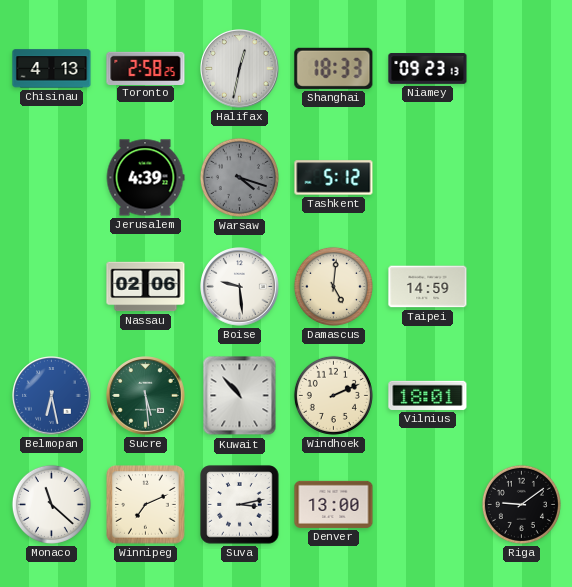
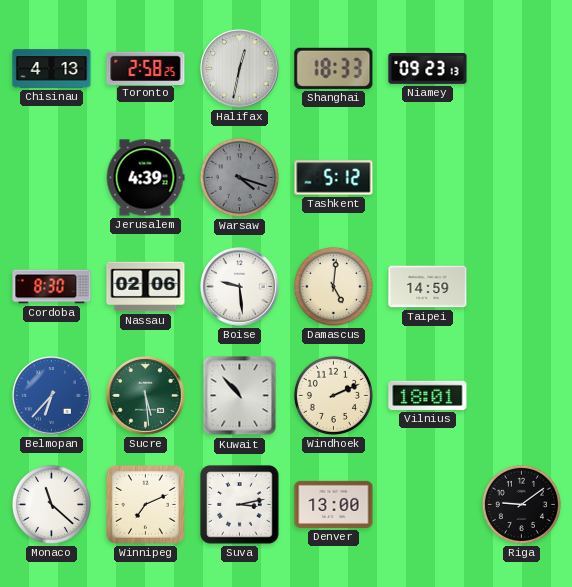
Cordoba: none -> 8:30 (52, 287)
Belmopan: 6:28 -> 6:37 (52, 396)
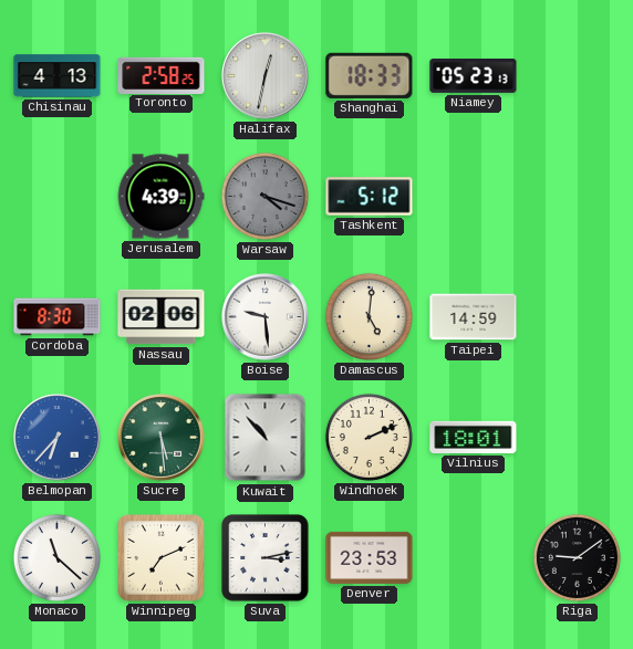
Niamey: 09:23 -> 05:23 (474, 76)
Denver: 13:00 -> 23:53 (370, 557)
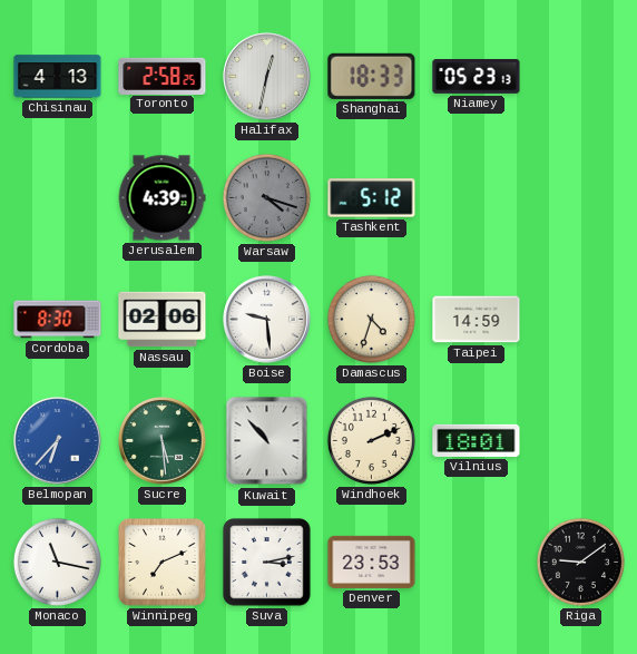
Damascus: 5:01 -> 4:33 (371, 319)
Monaco: 11:22 -> 11:17 (57, 562)
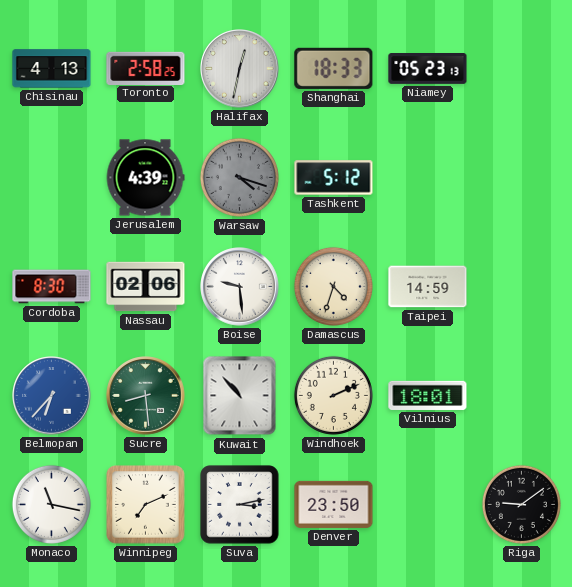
Sucre: 5:29 -> 8:29 (146, 396)
Denver: 23:53 -> 23:50 (334, 504)
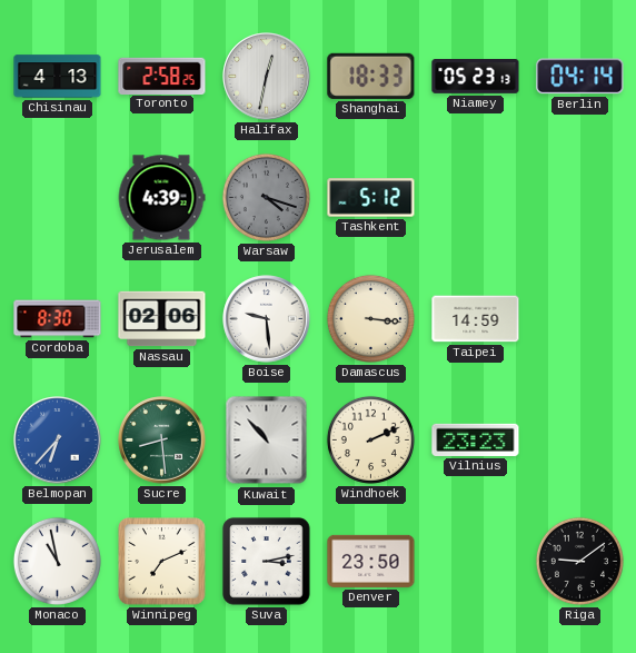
Berlin: none -> 04:14 (580, 77)
Damascus: 4:33 -> 3:16 (370, 318)
Vilnius: 18:01 -> 23:23 (476, 439)
Monaco: 11:17 -> 10:58 (57, 561)
